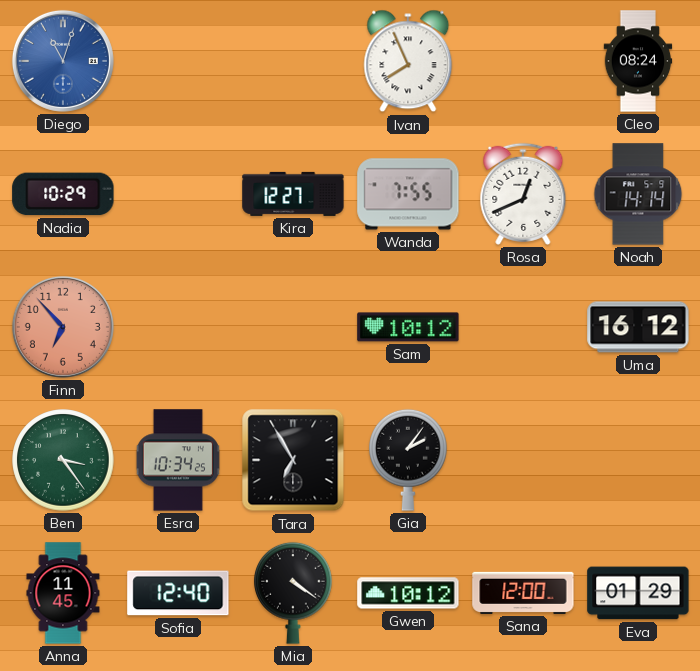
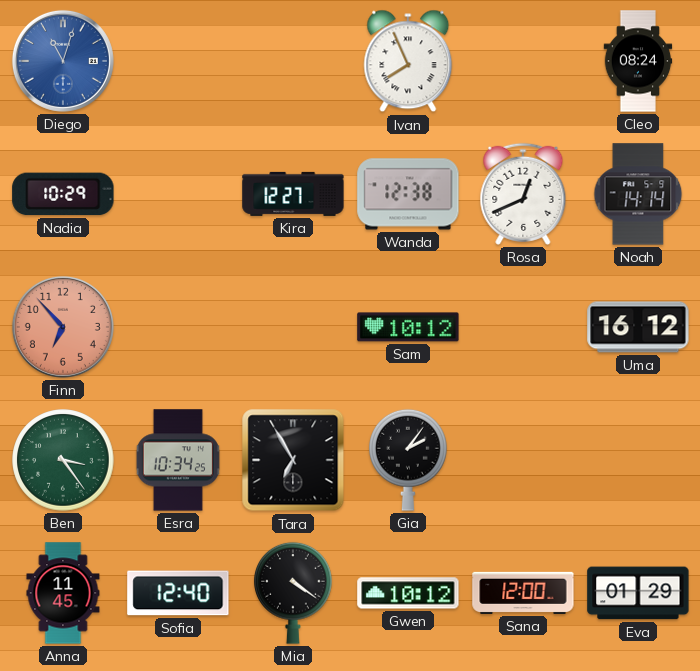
Wanda: 7:55 -> 12:38 (408, 194)
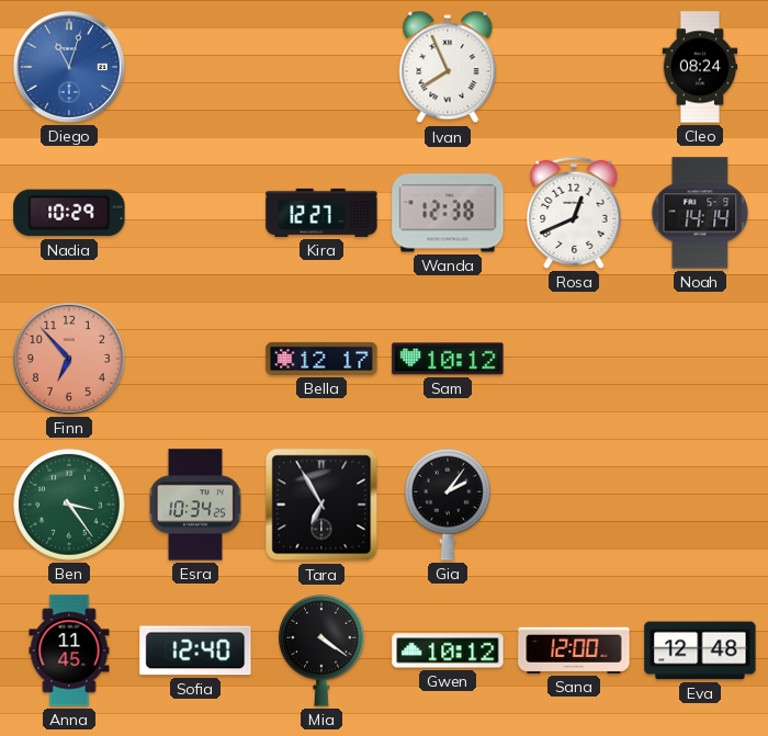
Bella: none -> 12:17 (321, 359)
Uma: 16:12 -> none (638, 327)
Eva: 01:29 -> 12:48 (700, 650)
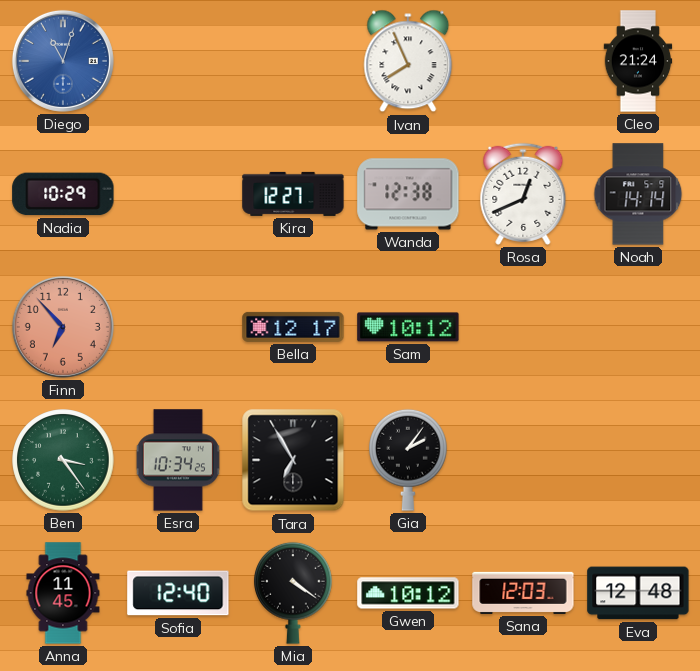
Cleo: 08:24 -> 21:24 (638, 61)
Sana: 12:00 -> 12:03 (523, 593)
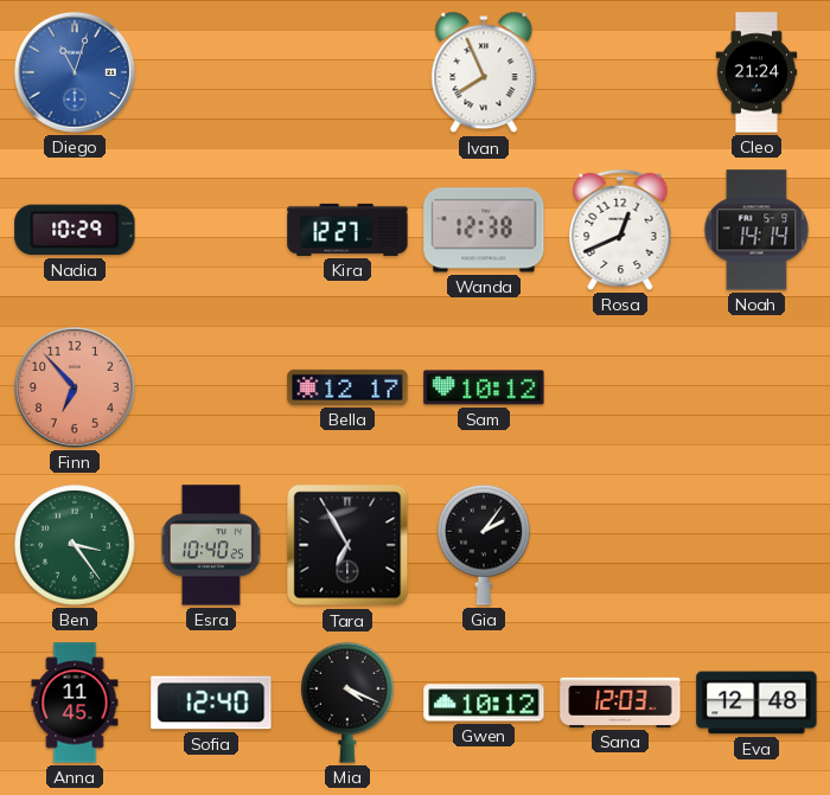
Esra: 10:34 -> 10:40 (211, 545)
Mia: 4:21 -> 4:19 (349, 703)
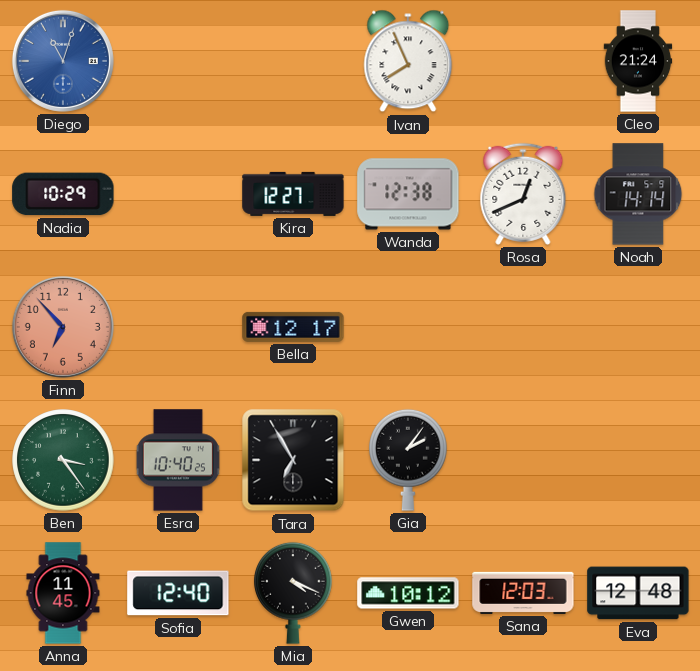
Sam: 10:12 -> none (484, 387)
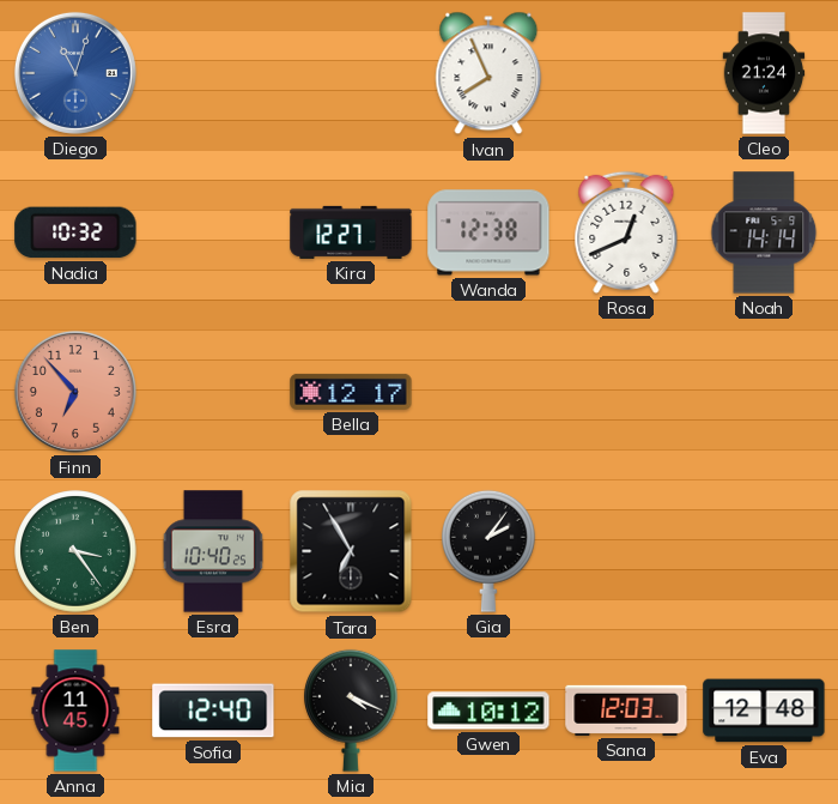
Nadia: 10:29 -> 10:32 (75, 232)
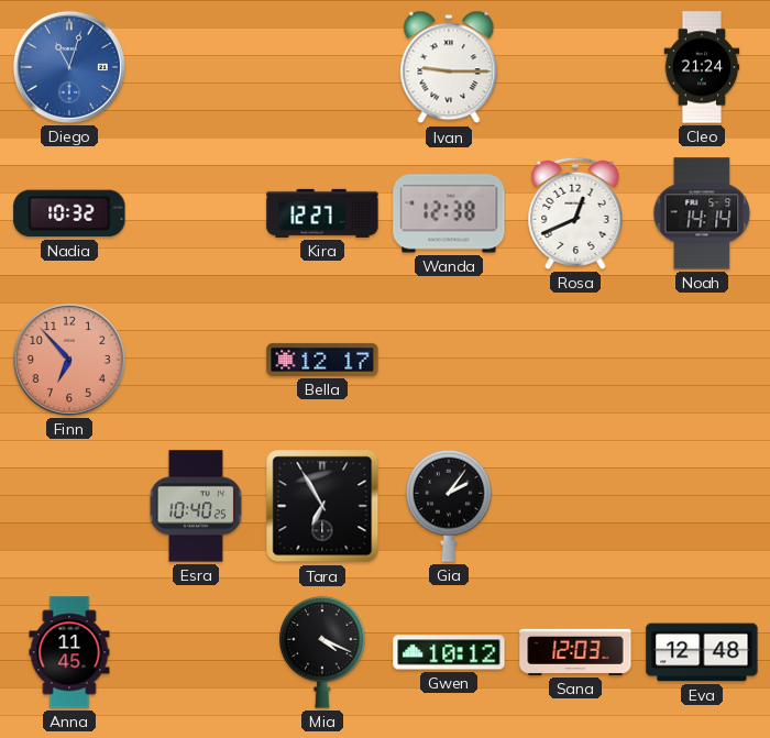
Ivan: 7:56 -> 9:15 (449, 67)
Ben: 3:24 -> none (75, 551)
Sofia: 12:40 -> none (213, 711)
